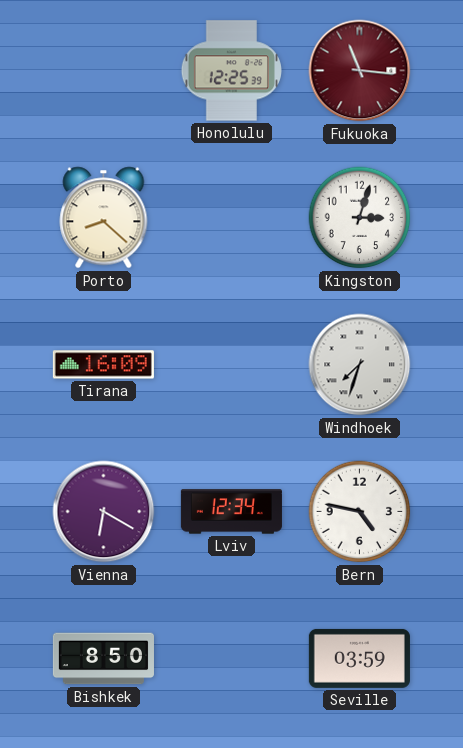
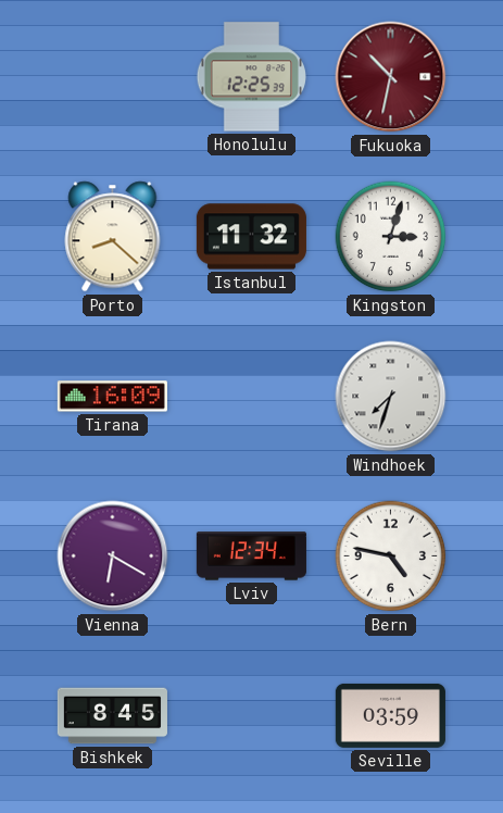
Fukuoka: 11:16 -> 10:32 (391, 77)
Istanbul: none -> 11:32 (251, 237)
Bishkek: 8:50 -> 8:45 (112, 716)
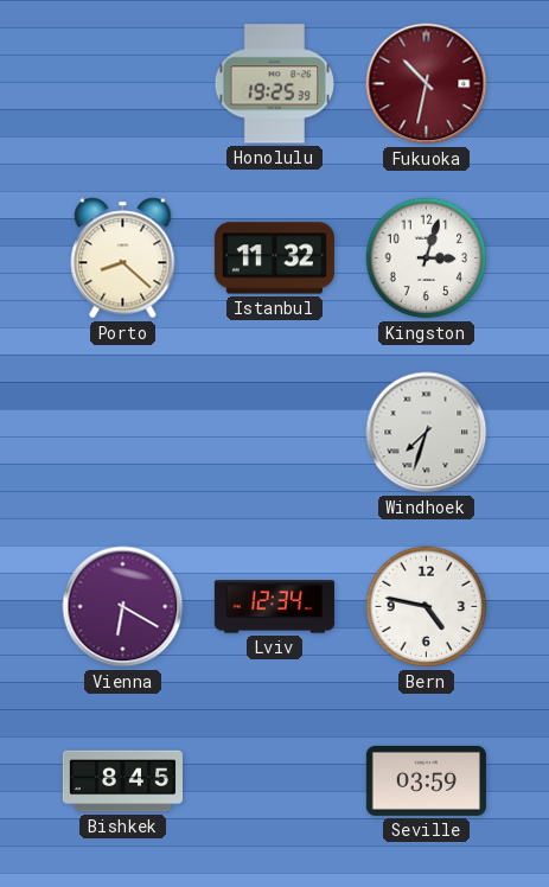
Honolulu: 12:25 -> 19:25 (274, 84)
Tirana: 16:09 -> none (112, 397)
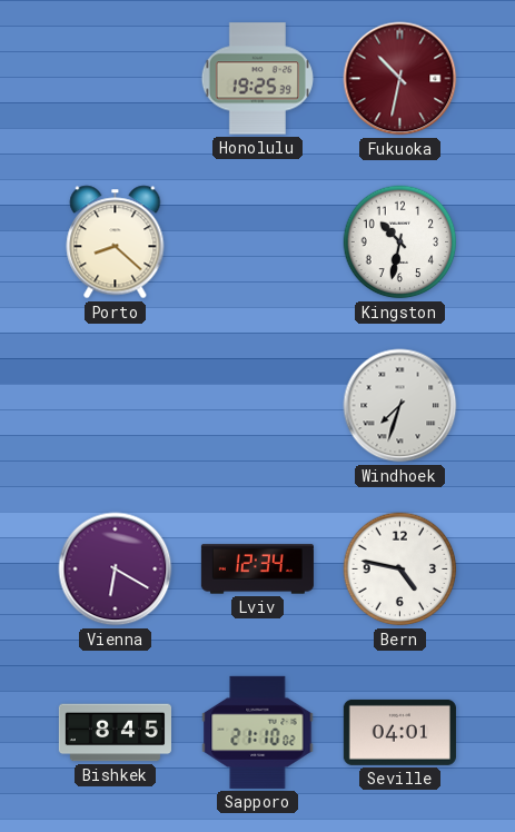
Istanbul: 11:32 -> none (274, 259)
Kingston: 3:03 -> 10:32 (400, 242)
Sapporo: none -> 21:10 (258, 732)
Seville: 03:59 -> 04:01 (399, 732)
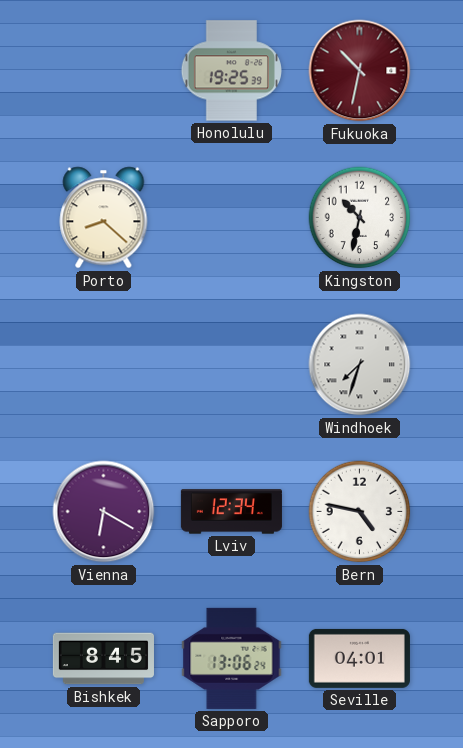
Sapporo: 21:10 -> 13:06 (232, 658)
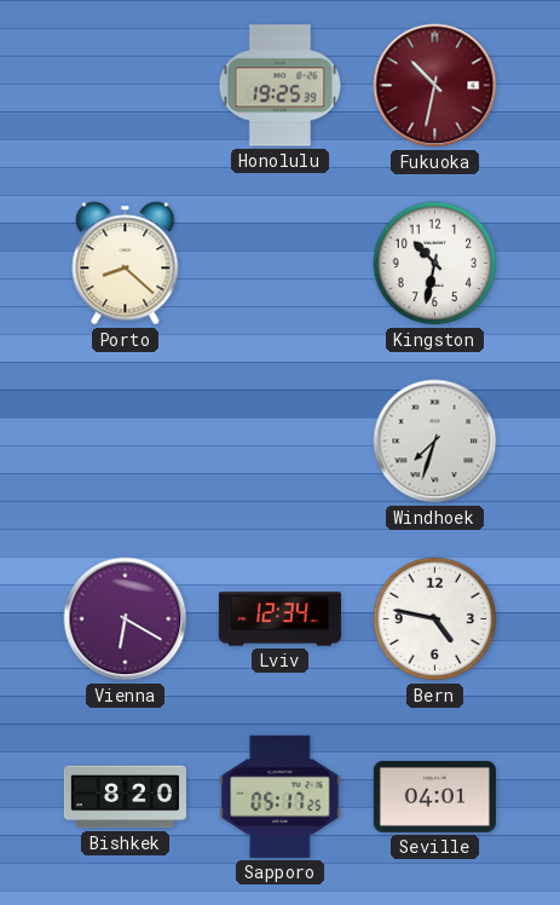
Bishkek: 8:45 -> 8:20 (125, 797)
Sapporo: 13:06 -> 05:17 (281, 796)
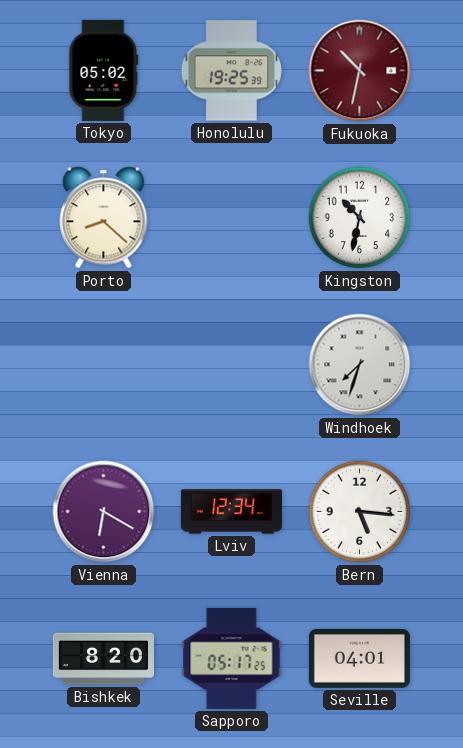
Tokyo: none -> 05:02 (104, 70)
Bern: 4:47 -> 5:16 (360, 512)
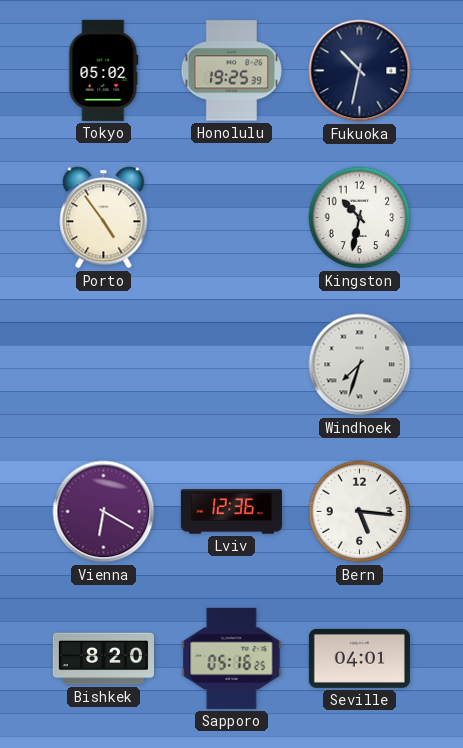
Fukuoka dial: burgundy -> navy (360, 71)
Porto: 8:22 -> 4:54 (104, 218)
Lviv: 12:34 -> 12:36 (231, 512)
Sapporo: 05:17 -> 05:16 (232, 658)
